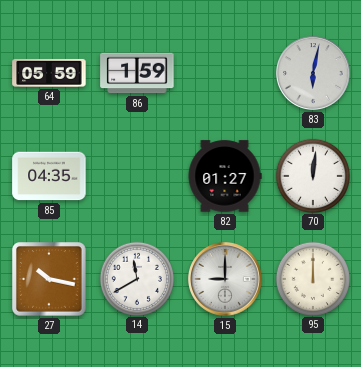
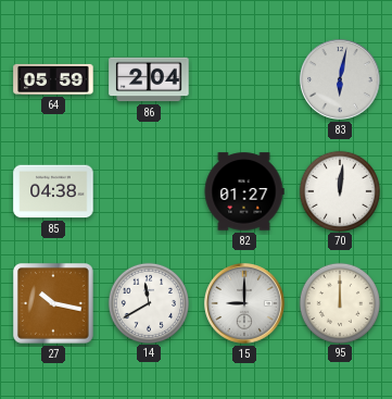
86: 1:59 -> 2:04 (149, 79)
85: 04:35 -> 04:38 (53, 191)
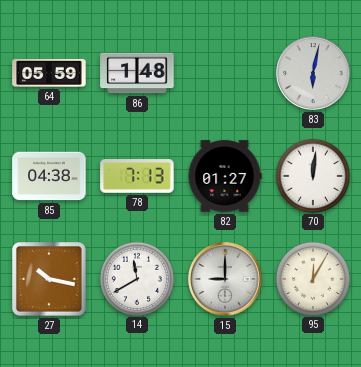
86: 2:04 -> 1:48 (137, 73)
78: none -> 7:13 (137, 176)
95: 12:00 -> 12:05 (312, 278)
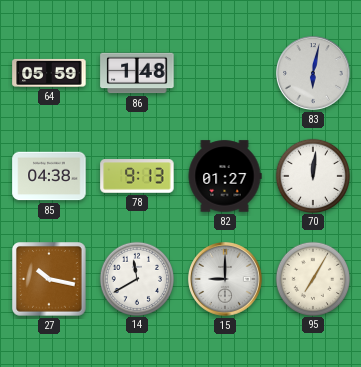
78: 7:13 -> 9:13 (137, 176)
95: 12:05 -> 7:05 (312, 278)
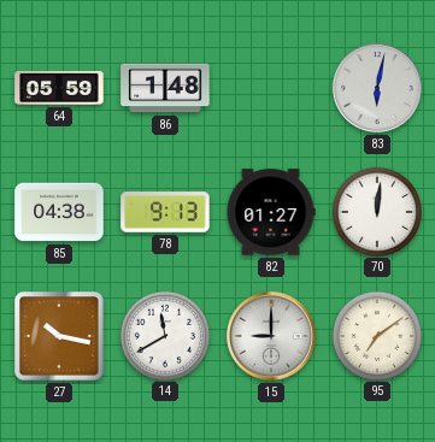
95: 7:05 -> 7:09 (376, 335)
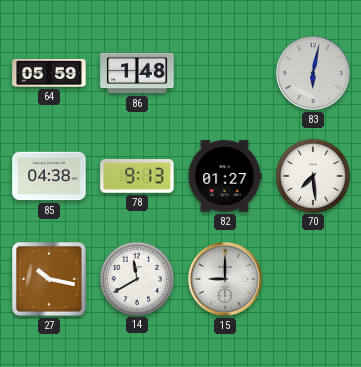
70: 12:01 -> 7:29 (312, 175)
95: 7:09 -> none (376, 335)
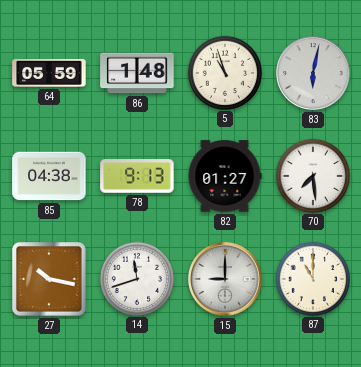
5: none -> 10:57 (224, 72)
14: 11:40 -> 11:42 (136, 278)
87: none -> 11:00 (312, 278)
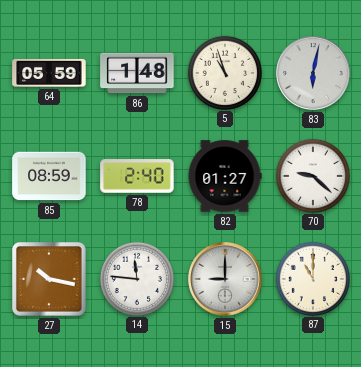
85: 04:38 -> 08:59 (49, 176)
78: 9:13 -> 2:40 (137, 176)
70: 7:29 -> 9:22 (312, 175)
14: 11:42 -> 11:46 (136, 278)
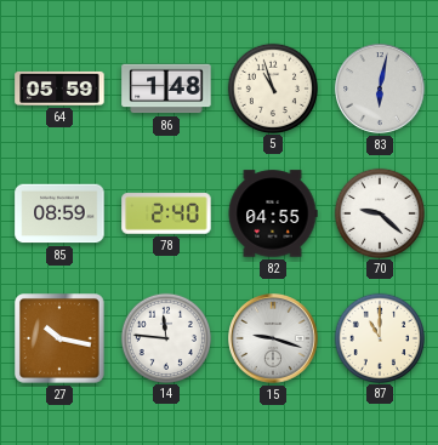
82: 01:27 -> 04:55 (273, 213)
15: 9:00 -> 9:18 (274, 340)
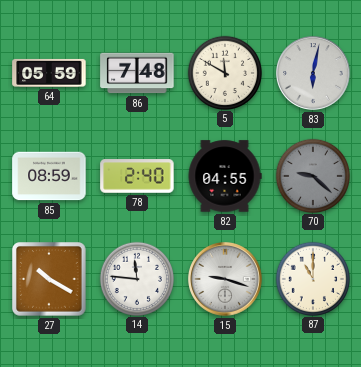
86: 1:48 -> 7:48 (137, 73)
5: 10:57 -> 11:50 (224, 72)
70 dial: white -> grey (312, 175)
27: 10:17 -> 10:20 (49, 279)
